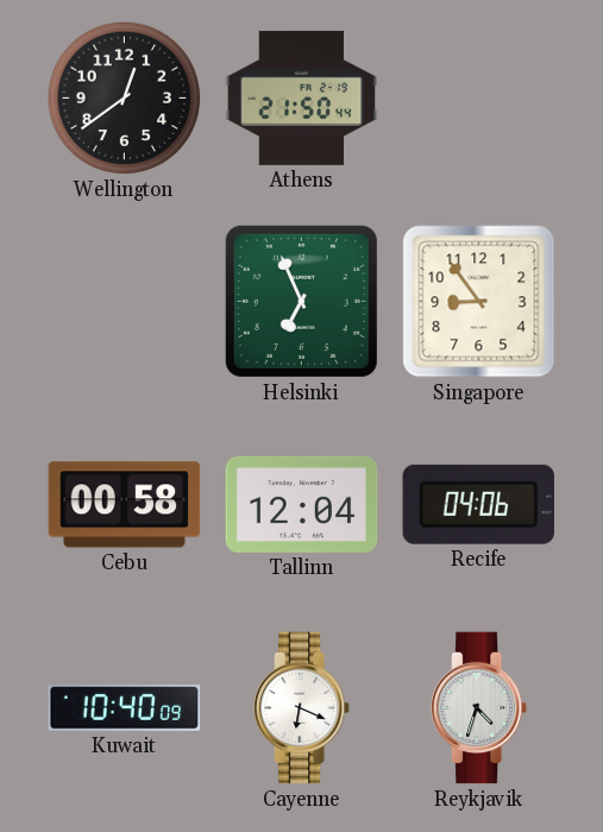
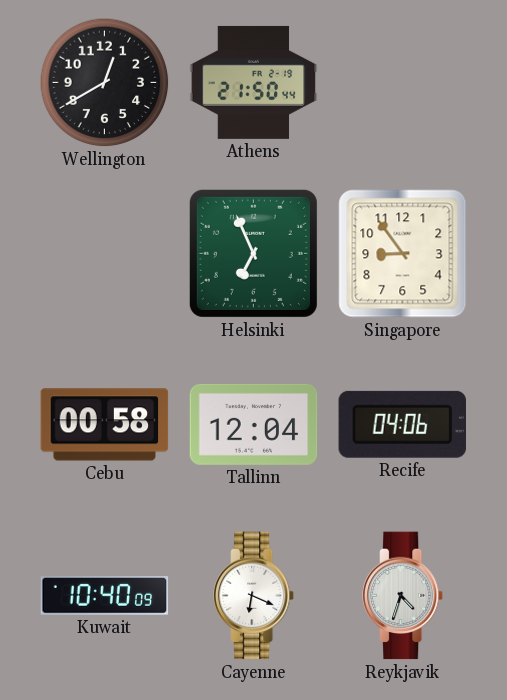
Wellington: 12:39 -> 12:40 (105, 83)
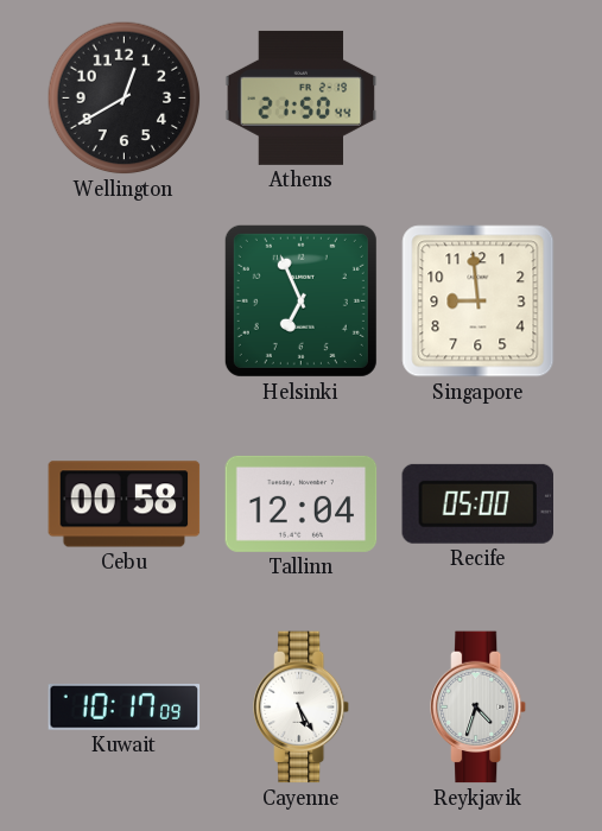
Singapore: 8:54 -> 8:59 (479, 302)
Recife: 04:06 -> 05:00 (477, 503)
Kuwait: 10:40 -> 10:17 (125, 708)
Cayenne: 6:19 -> 5:25 (303, 708)
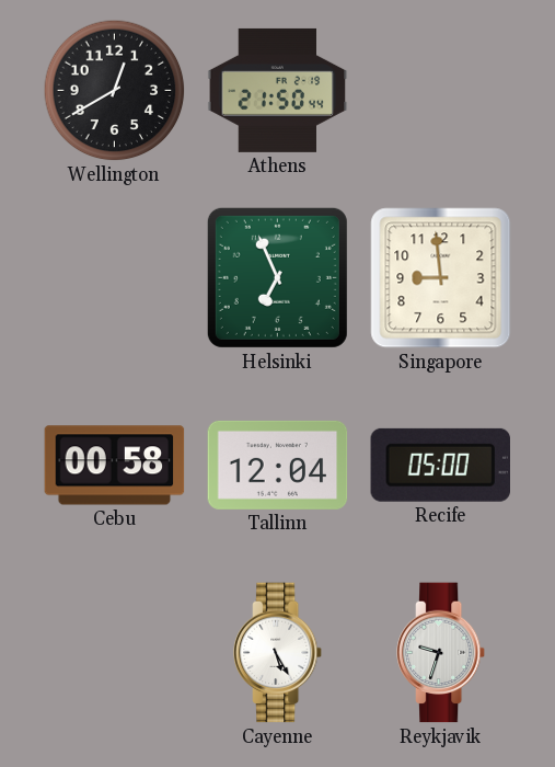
Kuwait: 10:17 -> none (125, 708)
Reykjavik: 4:33 -> 9:33 (442, 653)
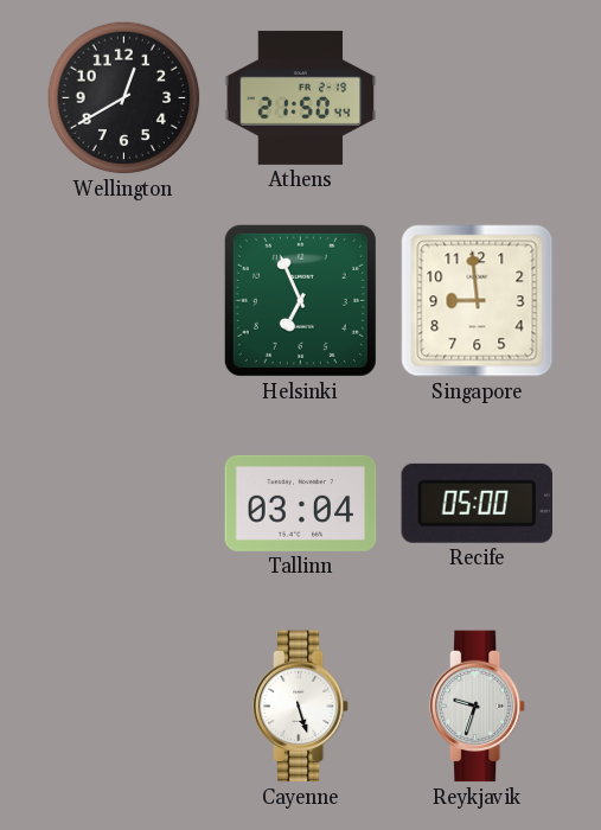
Cebu: 00:58 -> none (115, 466)
Tallinn: 12:04 -> 03:04 (301, 503)
Cayenne: 5:25 -> 5:27 (302, 707)
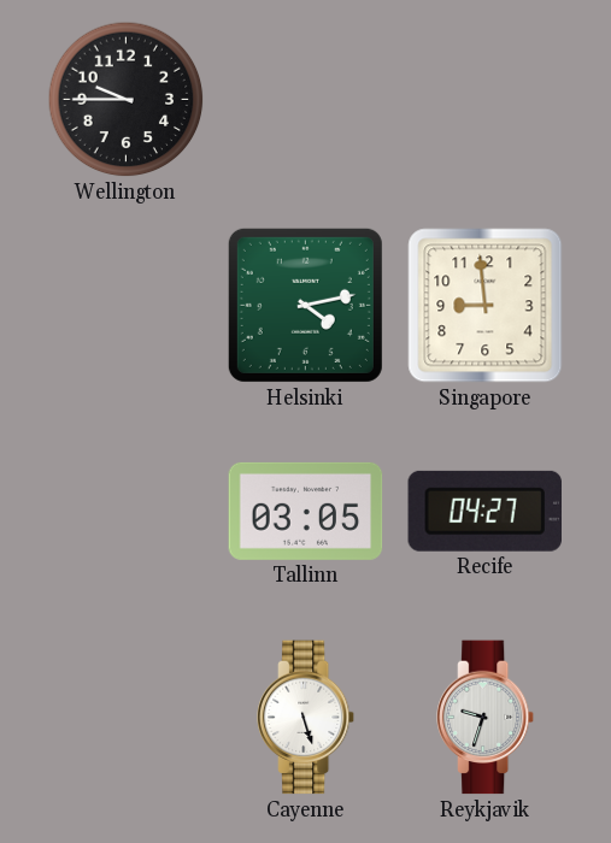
Wellington: 12:40 -> 9:45 (127, 100)
Athens: 21:50 -> none (301, 97)
Helsinki: 6:56 -> 4:13 (305, 305)
Tallinn: 03:04 -> 03:05 (306, 511)
Recife: 05:00 -> 04:27 (484, 511)
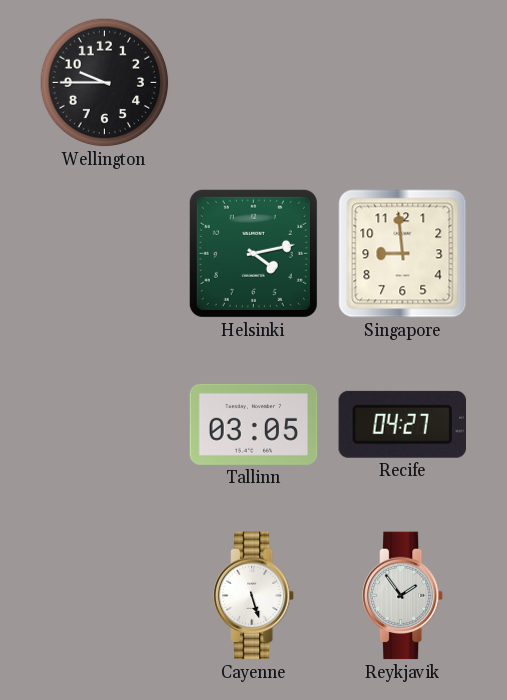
Reykjavik: 9:33 -> 1:54 (404, 596)
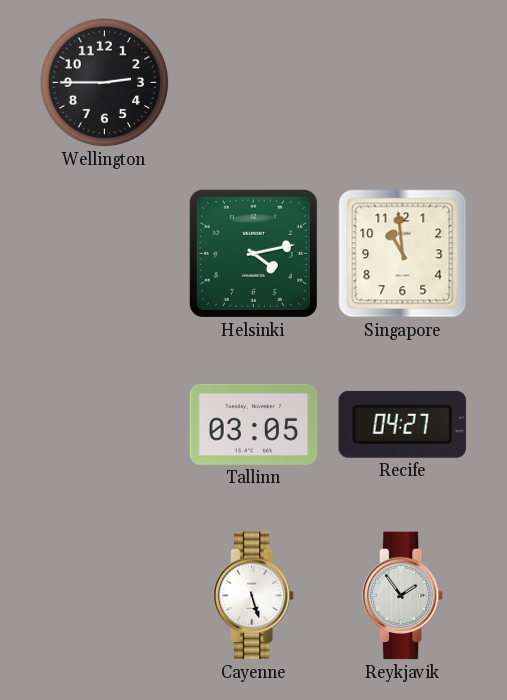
Wellington: 9:45 -> 2:45 (105, 83)
Singapore: 8:59 -> 10:59 (403, 254)
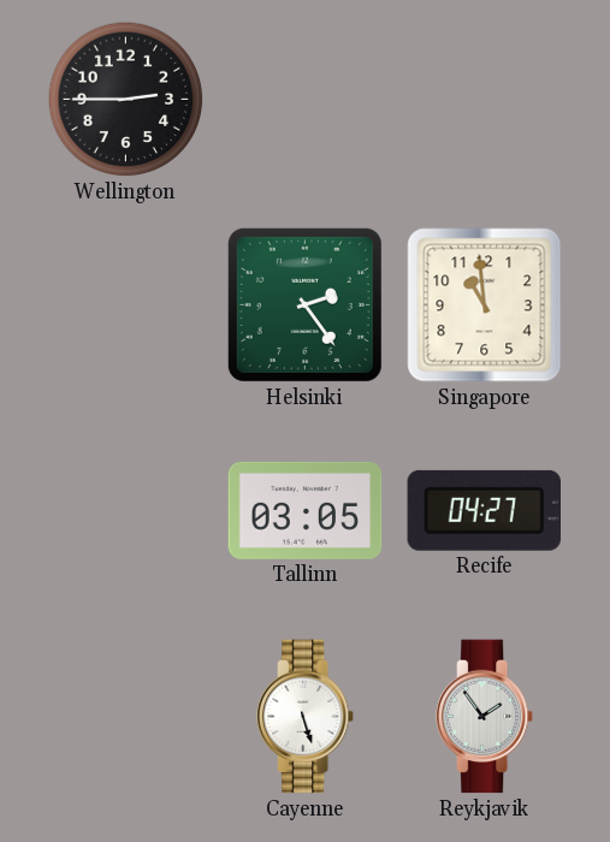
Helsinki: 4:13 -> 2:24 (304, 304)
